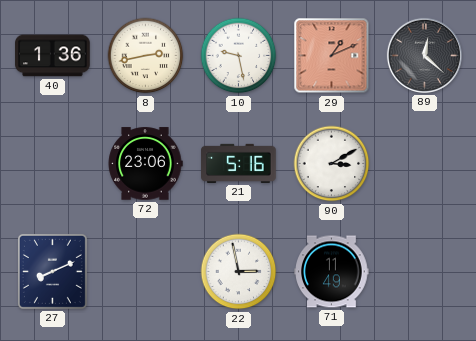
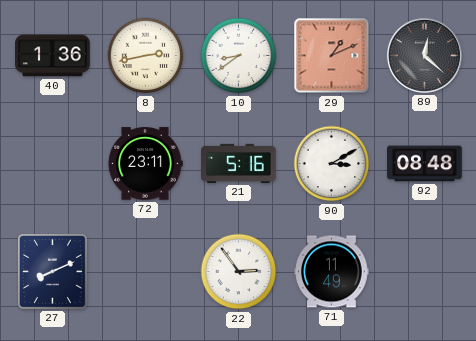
10: 9:28 -> 8:39 (239, 56)
72: 23:06 -> 23:11 (145, 164)
92: none -> 08:48 (425, 164)
22: 2:58 -> 2:54 (239, 272)
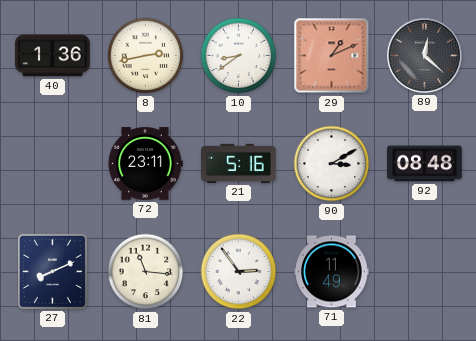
81: none -> 11:16 (146, 272)
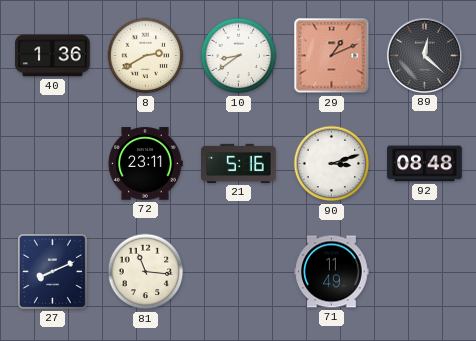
8: 2:43 -> 2:40 (146, 56)
90: 3:10 -> 3:12 (332, 164)
22: 2:54 -> none (239, 272)
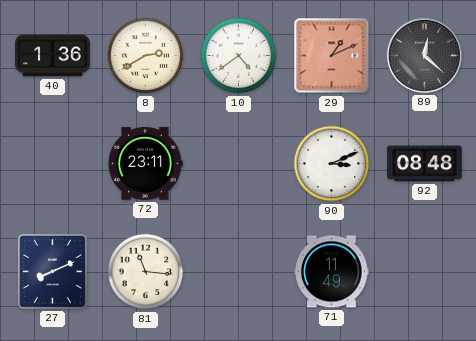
10: 8:39 -> 4:39 (239, 56)
21: 5:16 -> none (239, 163)
90: 3:12 -> 3:11 (332, 164)
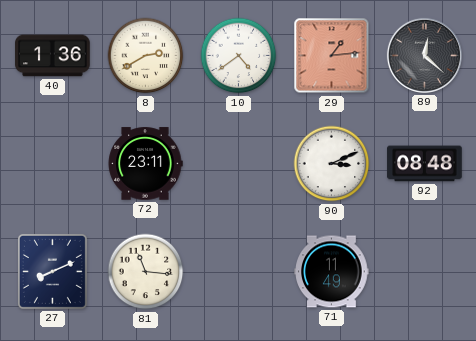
29: 1:11 -> 1:14 (332, 56)
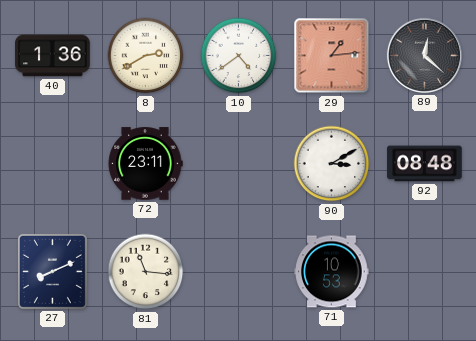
90: 3:11 -> 3:10 (332, 164)
71: 11:49 -> 10:53 (332, 272)
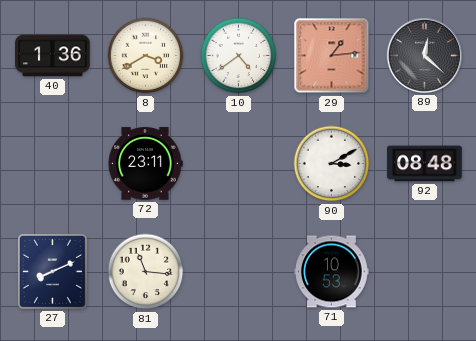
8: 2:40 -> 3:40 (146, 56)
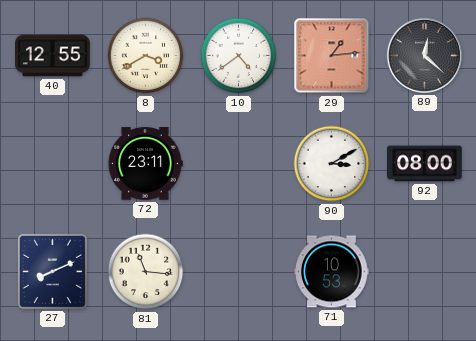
40: 1:36 -> 12:55 (53, 56)
92: 08:48 -> 08:00 (425, 164)
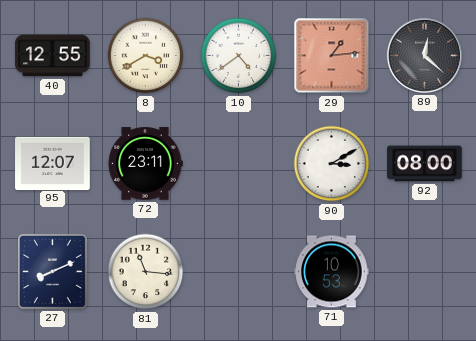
95: none -> 12:07 (53, 163)
